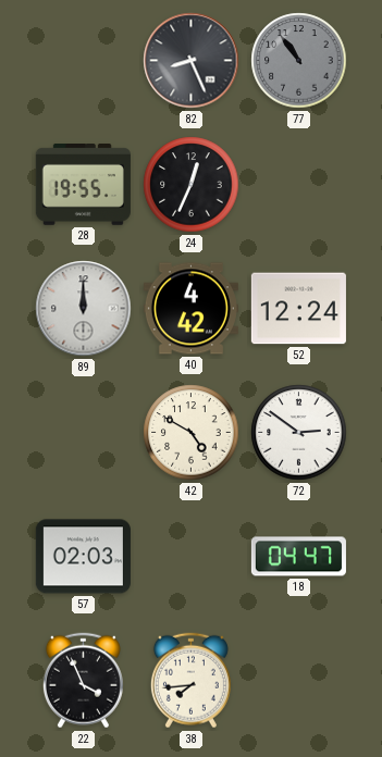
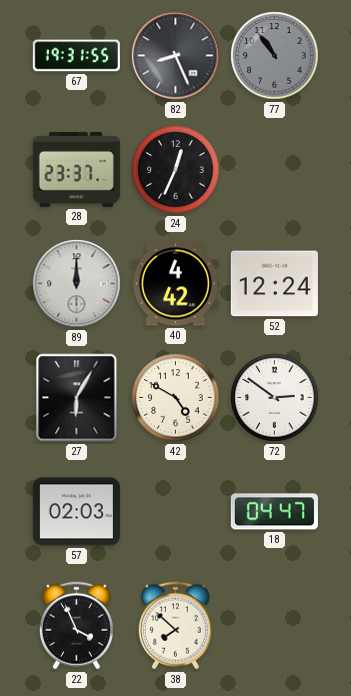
67: none -> 19:31 (76, 56)
28: 19:55 -> 23:37 (76, 170)
27: none -> 6:05 (77, 398)
38: 7:44 -> 7:52 (175, 626)
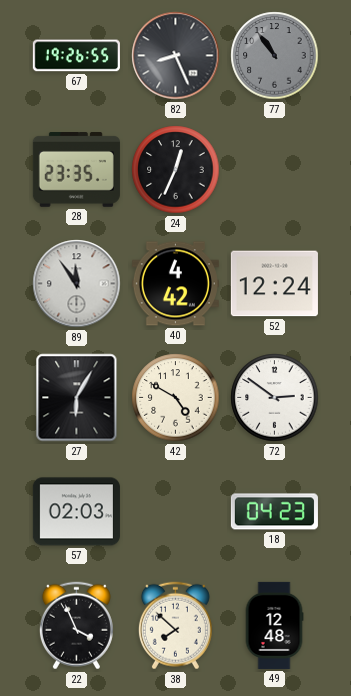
67: 19:31 -> 19:26 (76, 56)
28: 23:37 -> 23:35 (76, 170)
89: 12:00 -> 11:54 (77, 284)
18: 04:47 -> 04:23 (274, 512)
49: none -> 12:48 (274, 625)
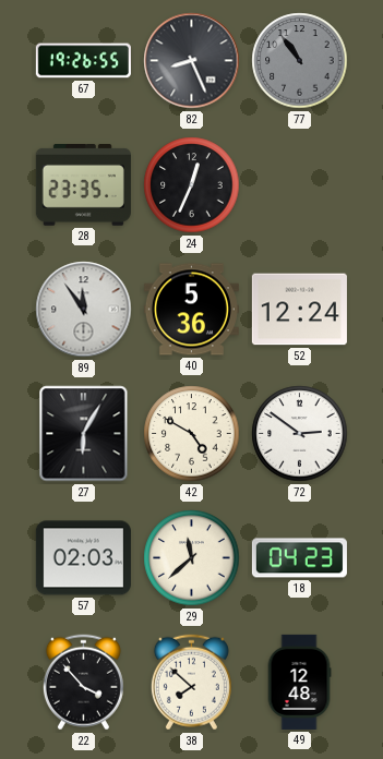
40: 4:42 -> 5:36 (191, 310)
29: none -> 11:38 (192, 558)
22: 3:56 -> 3:53 (83, 683)
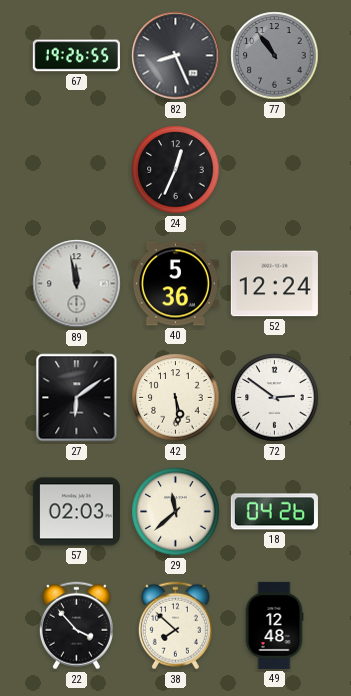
28: 23:35 -> none (83, 185)
89: 11:54 -> 11:58 (77, 284)
27: 6:05 -> 6:09 (77, 398)
42: 4:50 -> 5:29 (176, 398)
18: 04:23 -> 04:26 (274, 512)
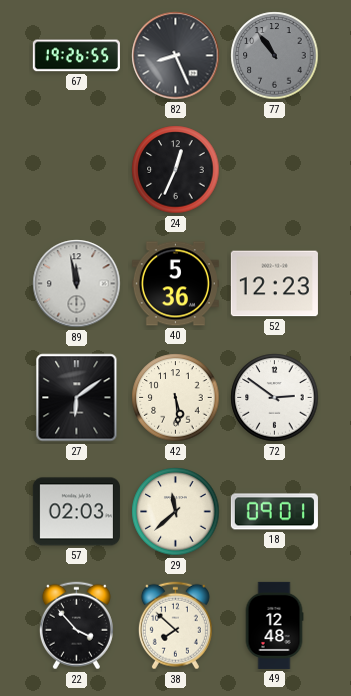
52: 12:24 -> 12:23 (274, 284)
18: 04:26 -> 09:01 (274, 512)
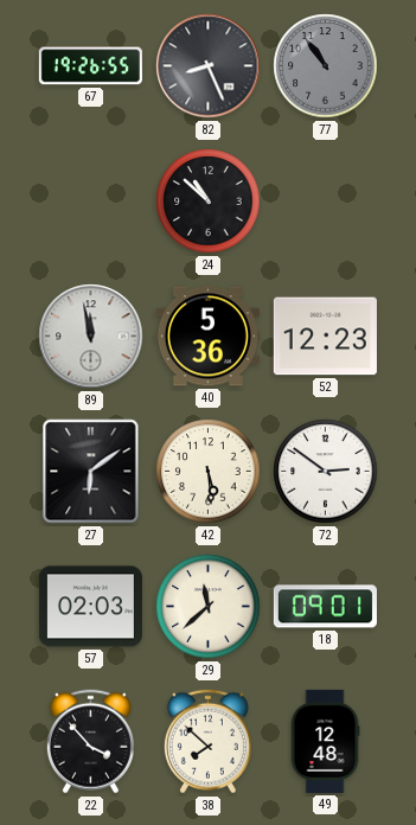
24: 12:34 -> 10:52 (209, 202)
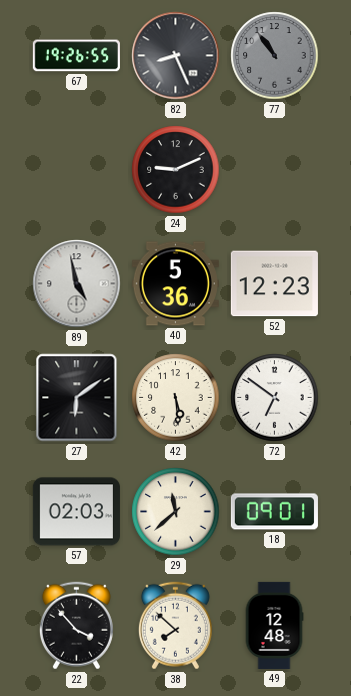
24: 10:52 -> 9:11 (176, 170)
89: 11:58 -> 4:58 (77, 284)
72: 2:51 -> 6:51 (275, 398)
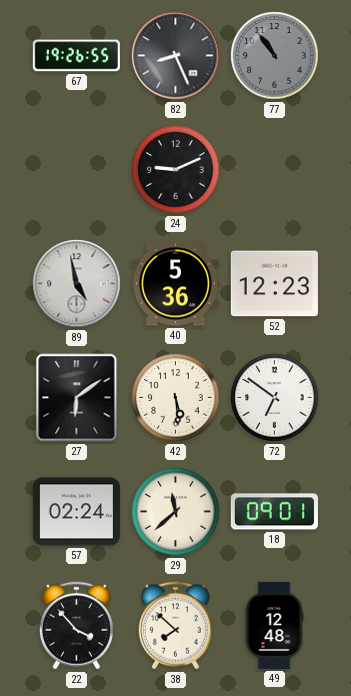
57: 02:03 -> 02:24 (76, 512)
